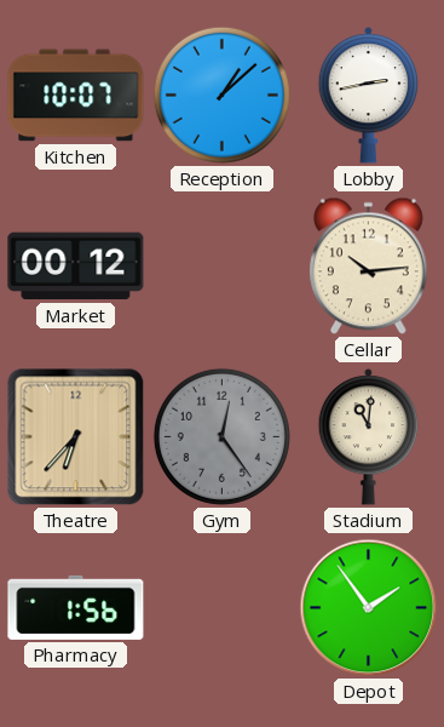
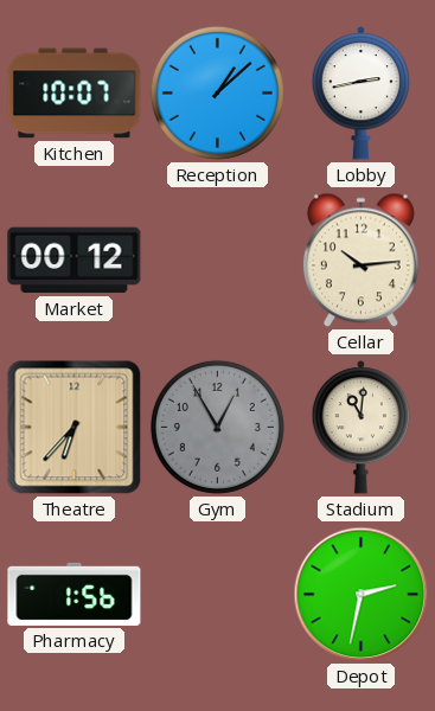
Gym: 12:24 -> 12:55 (217, 427)
Depot: 1:54 -> 2:32 (362, 595)
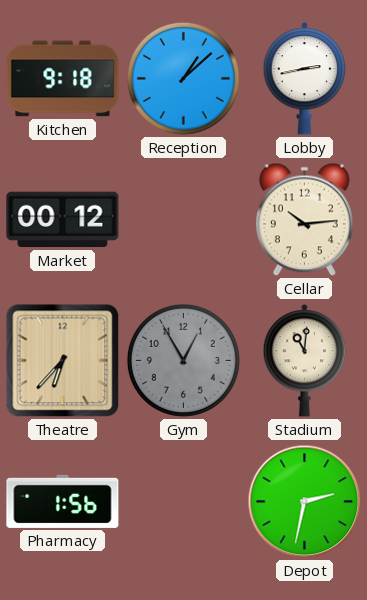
Kitchen: 10:07 -> 9:18 (63, 79)
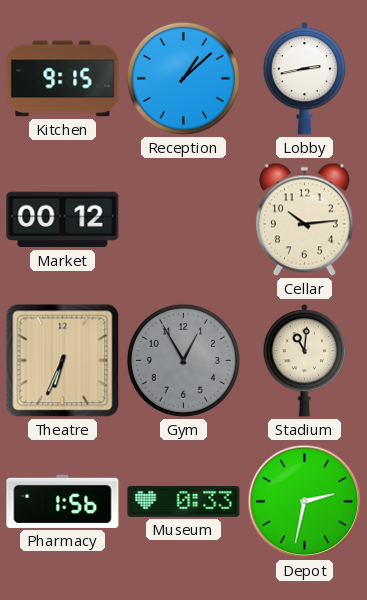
Kitchen: 9:18 -> 9:15 (63, 79)
Theatre: 6:37 -> 6:34 (63, 361)
Museum: none -> 0:33 (184, 501)
